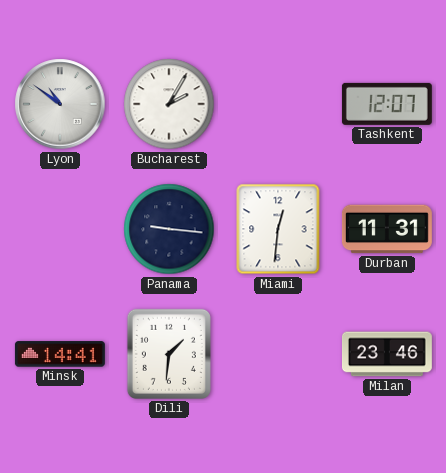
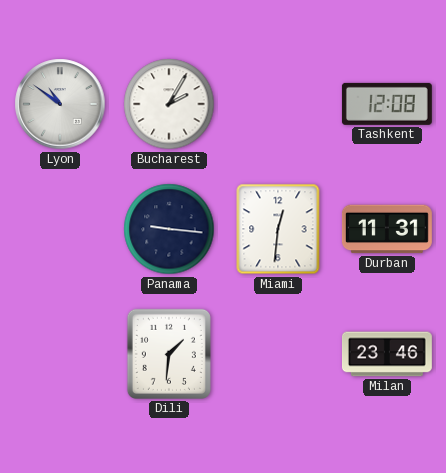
Tashkent: 12:07 -> 12:08 (387, 104)
Minsk: 14:41 -> none (60, 354)
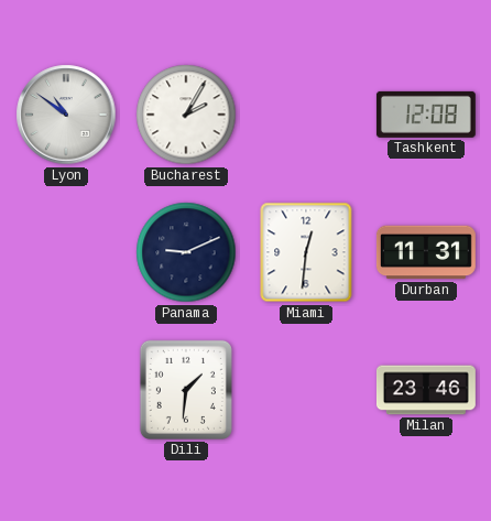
Panama: 9:16 -> 9:11 (186, 252)
